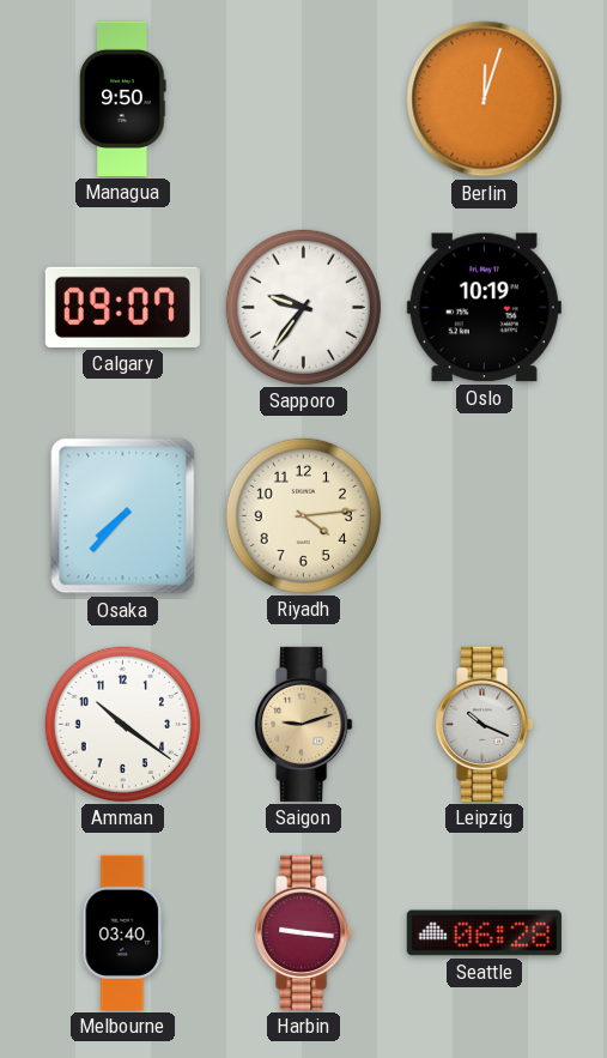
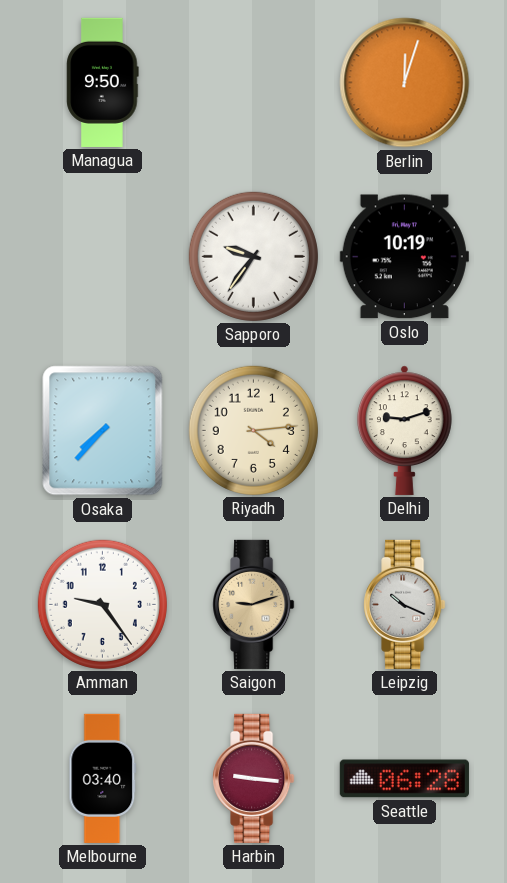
Calgary: 09:07 -> none (122, 307)
Delhi: none -> 9:12 (405, 430)
Amman: 10:21 -> 9:24 (102, 604)
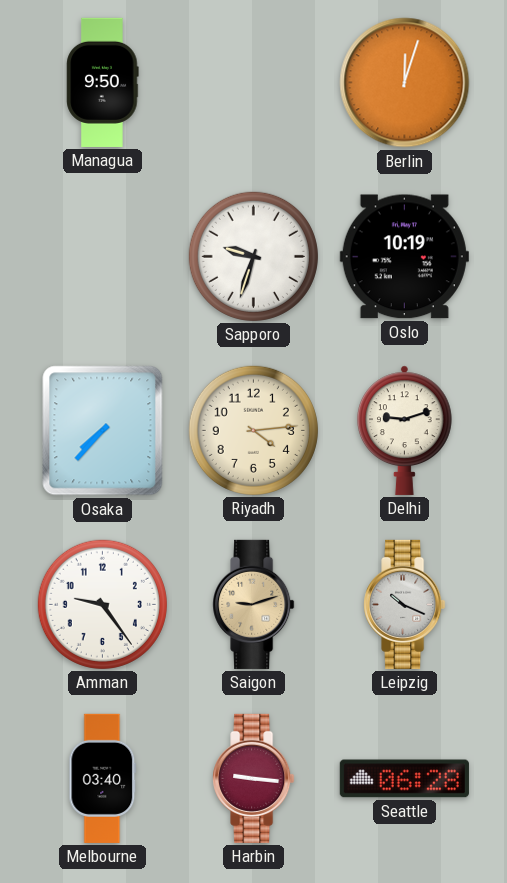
Sapporo: 9:36 -> 9:33 (253, 256)
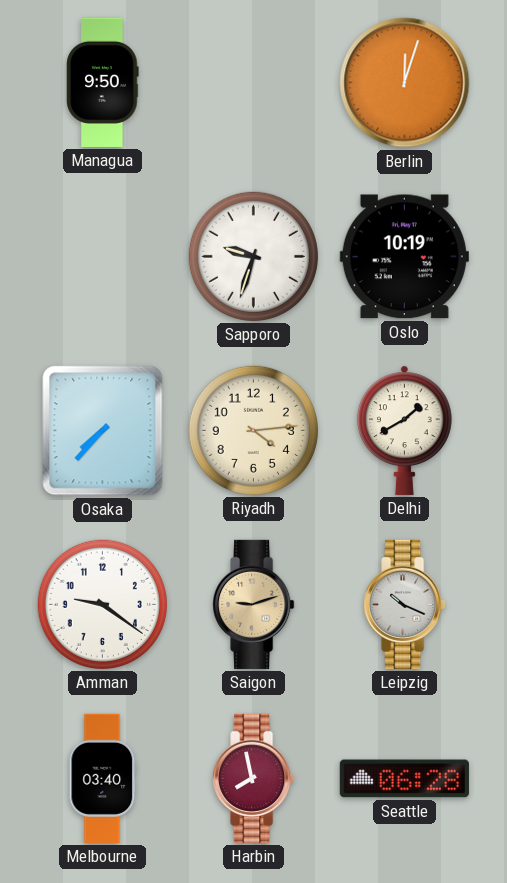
Delhi: 9:12 -> 1:40 (405, 430)
Amman: 9:24 -> 9:21 (102, 604)
Harbin: 9:16 -> 7:58 (254, 778)
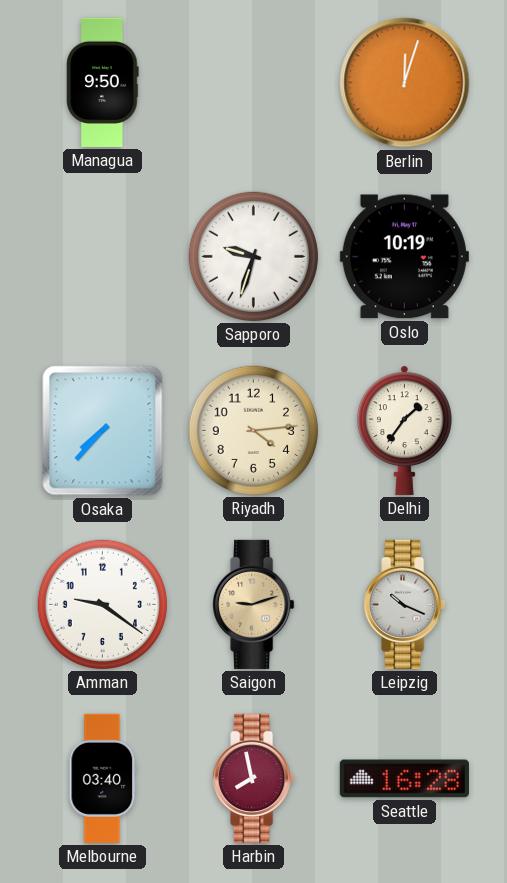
Delhi: 1:40 -> 1:36 (405, 430)
Seattle: 06:28 -> 16:28 (404, 779)
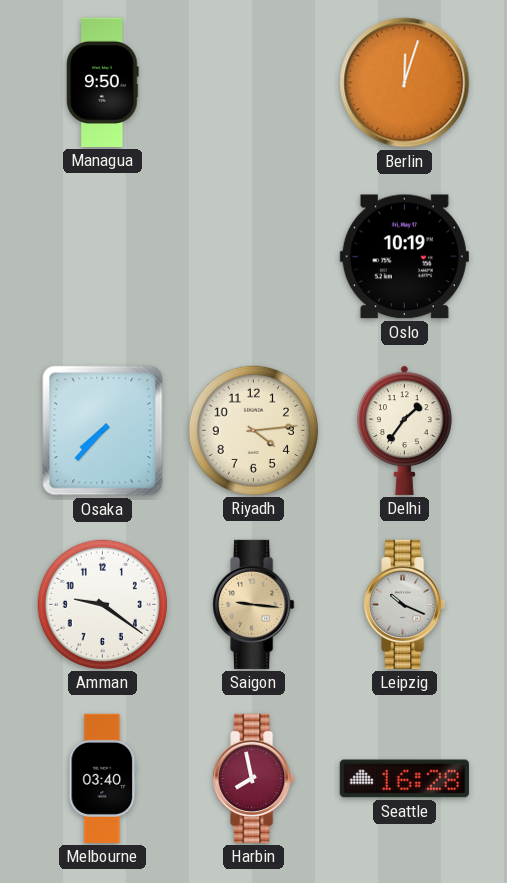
Sapporo: 9:33 -> none (253, 256)
Saigon: 9:12 -> 9:16 (254, 604)
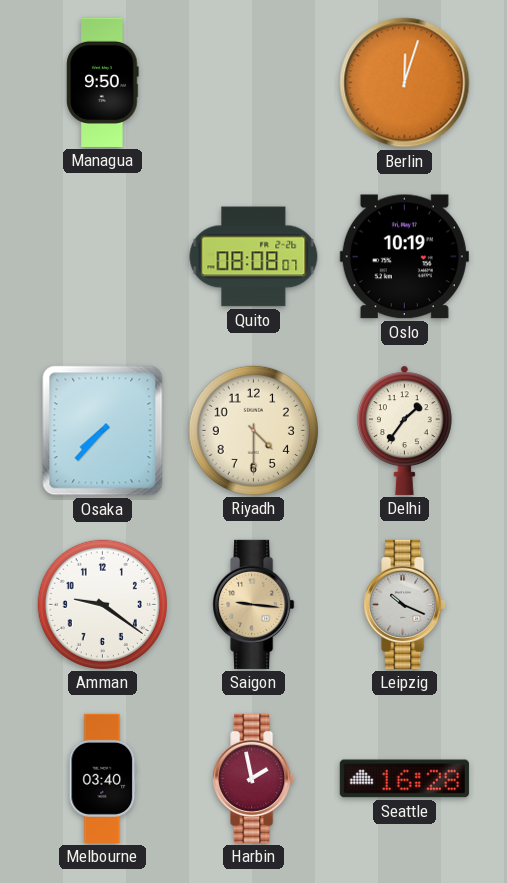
Quito: none -> 08:08 (254, 257)
Riyadh: 4:14 -> 4:30 (253, 430)
Harbin: 7:58 -> 1:58 (254, 778)
